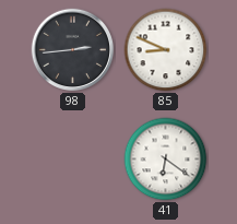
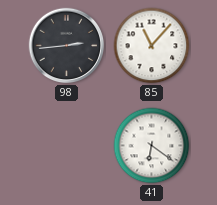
85: 8:49 -> 11:07 (152, 46)
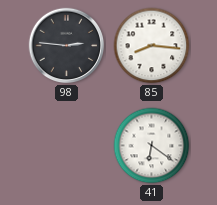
98: 2:44 -> 2:46 (67, 46)
85: 11:07 -> 8:16 (152, 46)
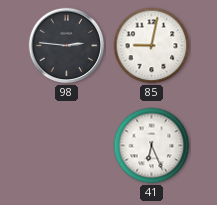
85: 8:16 -> 9:02 (152, 46)
41: 6:21 -> 6:26 (152, 146)
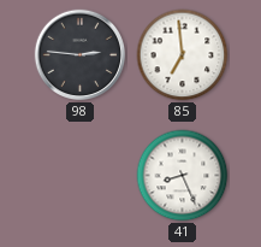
85: 9:02 -> 6:59 (183, 55)
41: 6:26 -> 8:26 (183, 176)
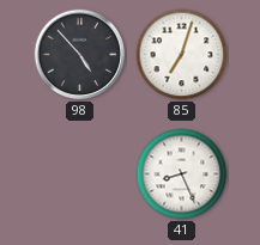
98: 2:46 -> 4:53 (80, 55)
85: 6:59 -> 7:03 (182, 55)
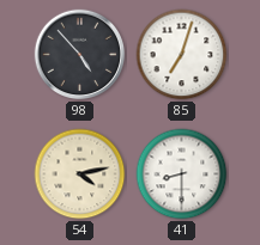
54: none -> 4:13 (80, 174)
41: 8:26 -> 8:30 (182, 174)
